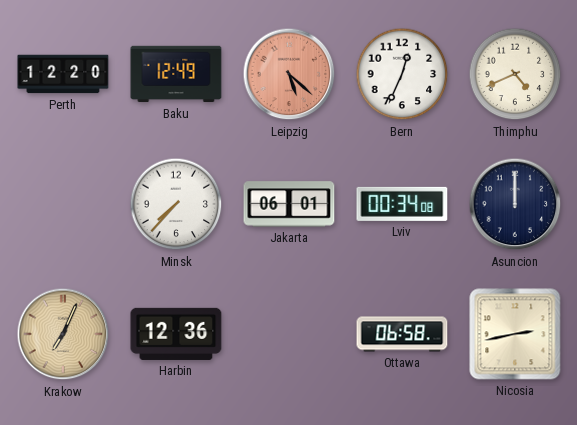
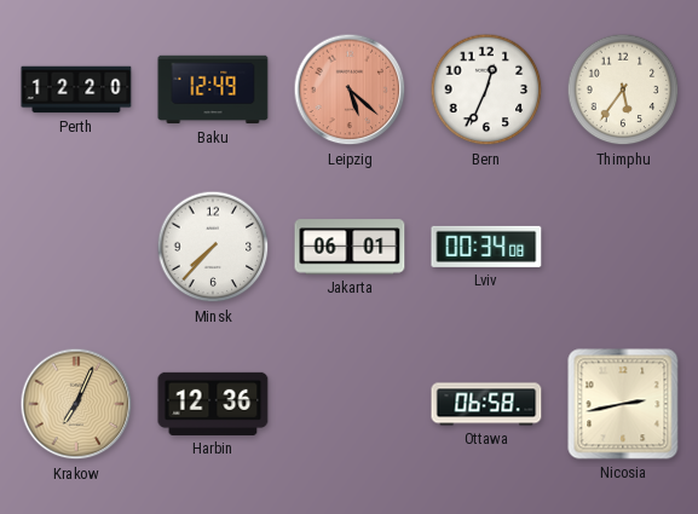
Thimphu: 4:41 -> 5:36 (623, 89)
Asuncion: 12:00 -> none (515, 204)
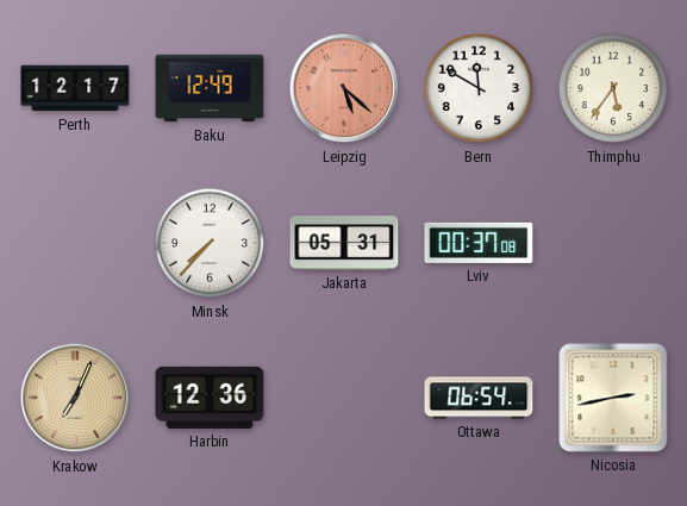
Perth: 12:20 -> 12:17 (75, 88)
Bern: 12:34 -> 11:50 (479, 88)
Jakarta: 06:01 -> 05:31 (344, 243)
Lviv: 00:34 -> 00:37 (479, 243)
Ottawa: 06:58 -> 06:54 (479, 398)
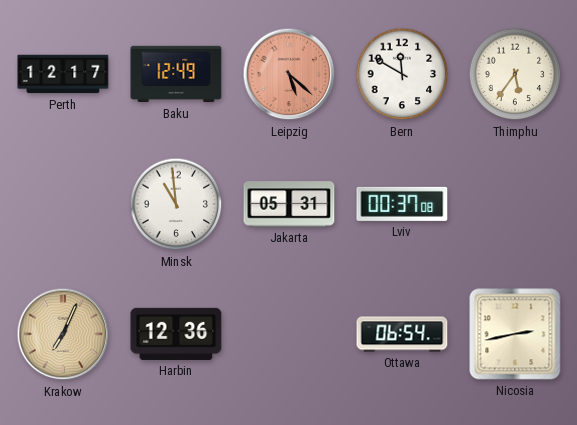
Minsk: 7:37 -> 10:59 (176, 204)
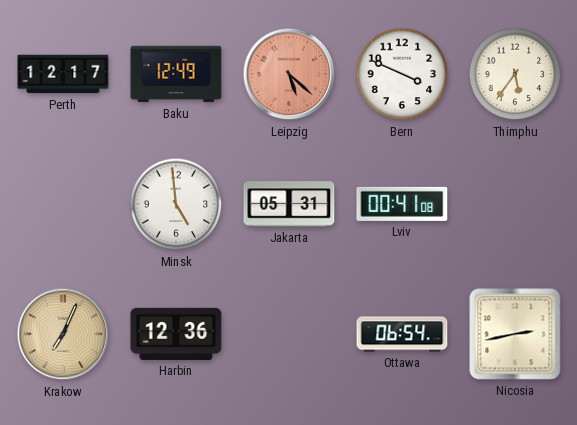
Bern: 11:50 -> 3:49 (402, 74)
Minsk: 10:59 -> 4:59 (176, 204)
Lviv: 00:37 -> 00:41 (402, 204)
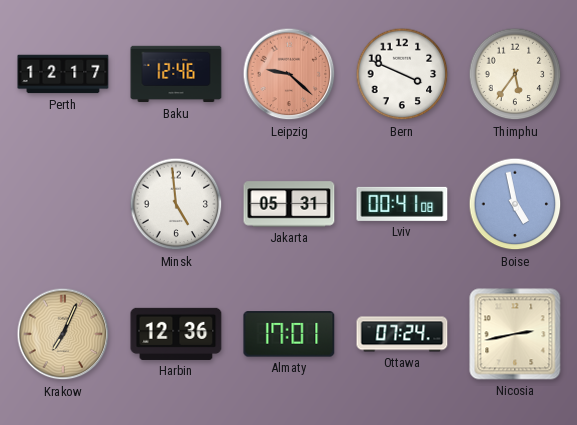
Baku: 12:49 -> 12:46 (176, 74)
Leipzig: 5:22 -> 9:22 (289, 74)
Boise: none -> 4:58 (515, 204)
Almaty: none -> 17:01 (289, 334)
Ottawa: 06:54 -> 07:24 (402, 334)
